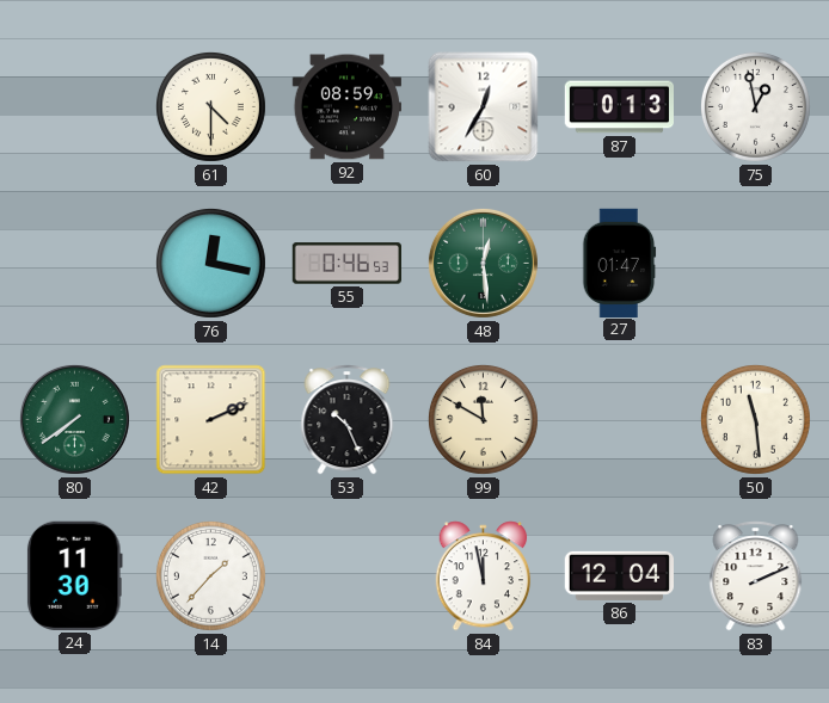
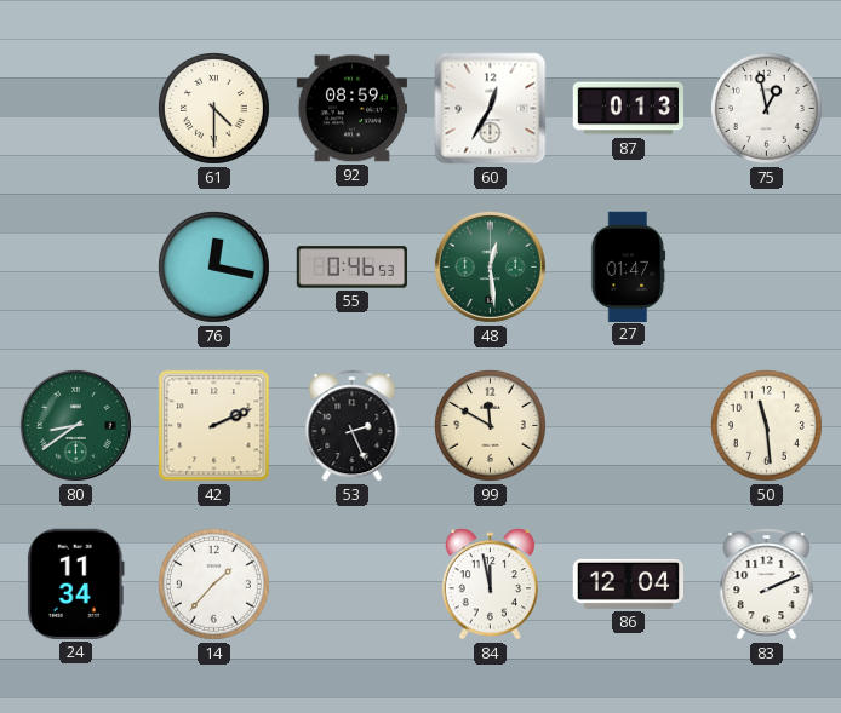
80: 7:39 -> 8:39 (75, 425)
53: 10:26 -> 2:26 (353, 426)
24: 11:30 -> 11:34 (75, 583)
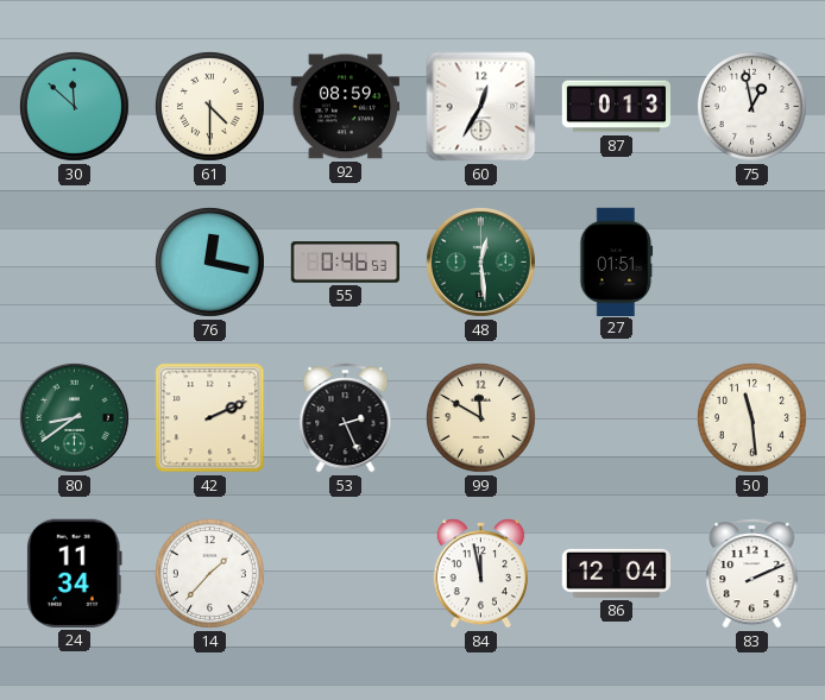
30: none -> 11:52 (74, 106)
27: 01:47 -> 01:51 (617, 261)
